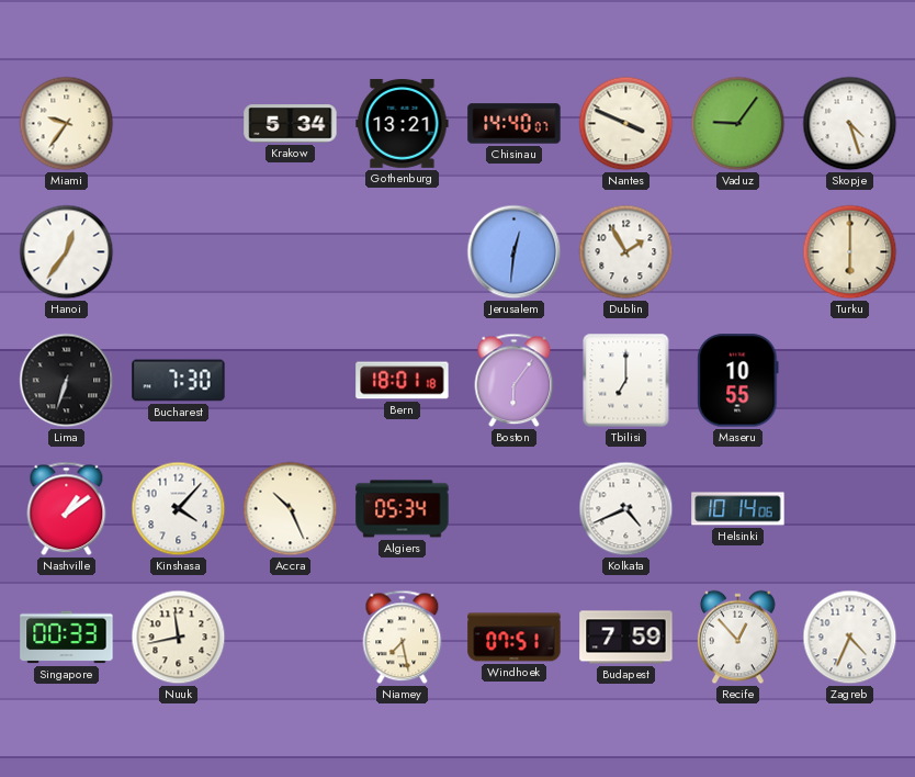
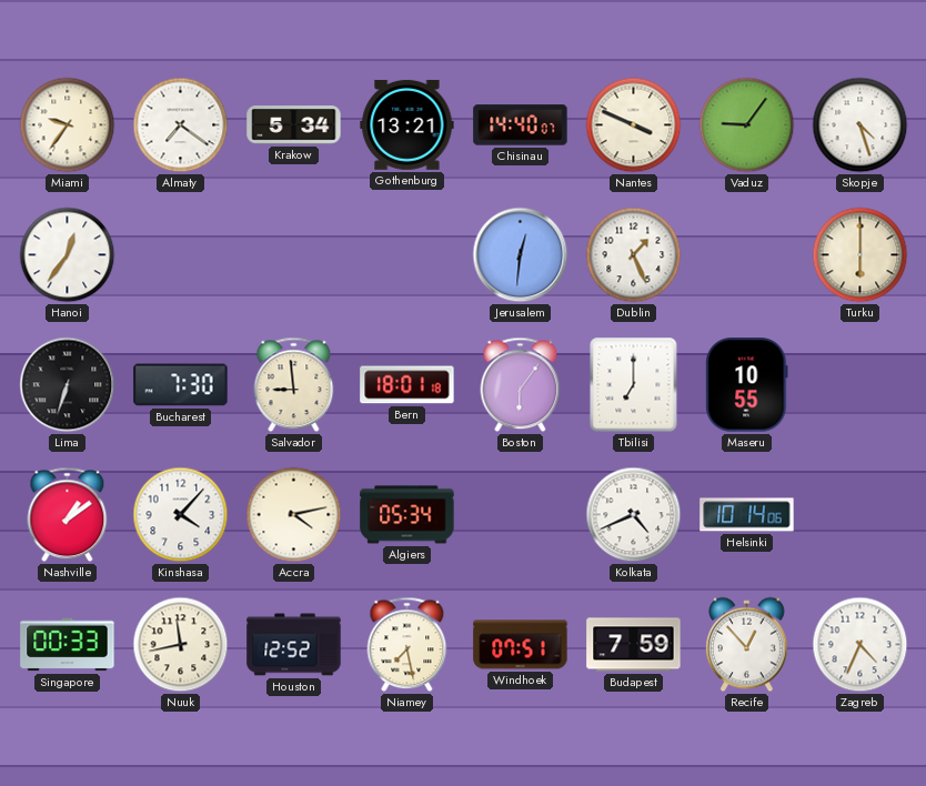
Almaty: none -> 7:21 (181, 125)
Dublin: 1:55 -> 1:26 (634, 255)
Salvador: none -> 8:59 (294, 385)
Accra: 10:26 -> 4:13 (294, 515)
Houston: none -> 12:52 (294, 645)
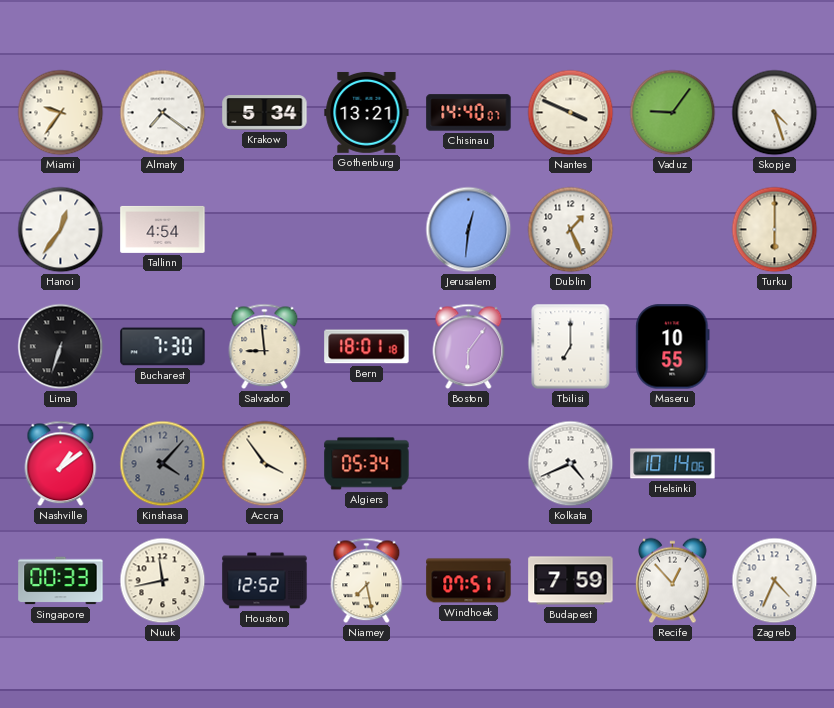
Tallinn: none -> 4:54 (163, 229)
Kinshasa dial: white -> grey (163, 464)
Accra: 4:13 -> 3:54 (265, 464)
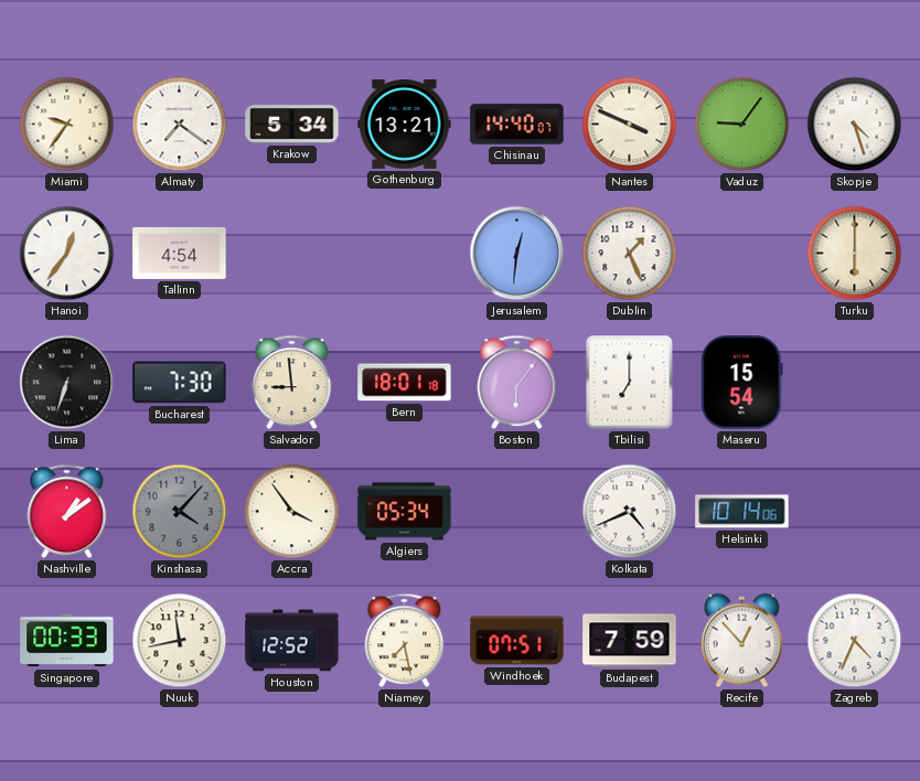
Maseru: 10:55 -> 15:54 (742, 383)
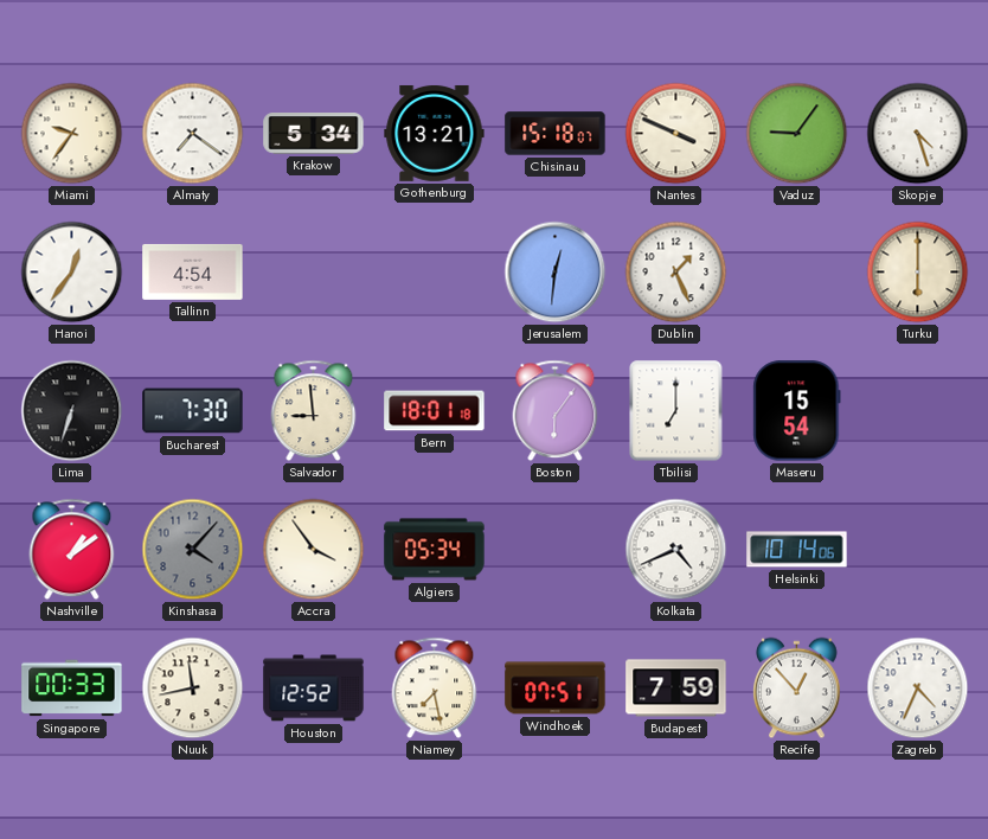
Chisinau: 14:40 -> 15:18 (556, 134)
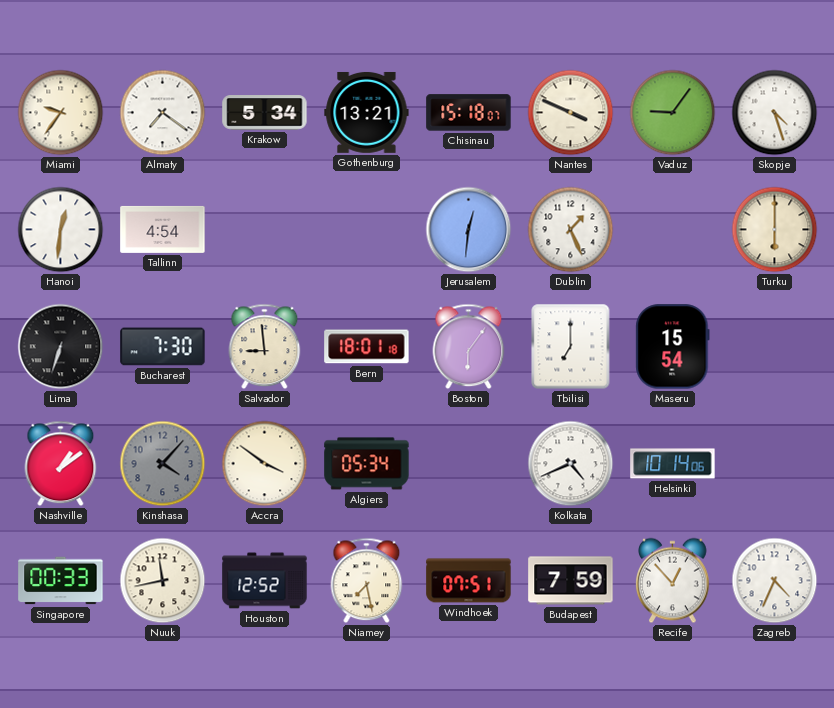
Hanoi: 12:36 -> 12:31 (61, 230)
Accra: 3:54 -> 3:51 (265, 464)
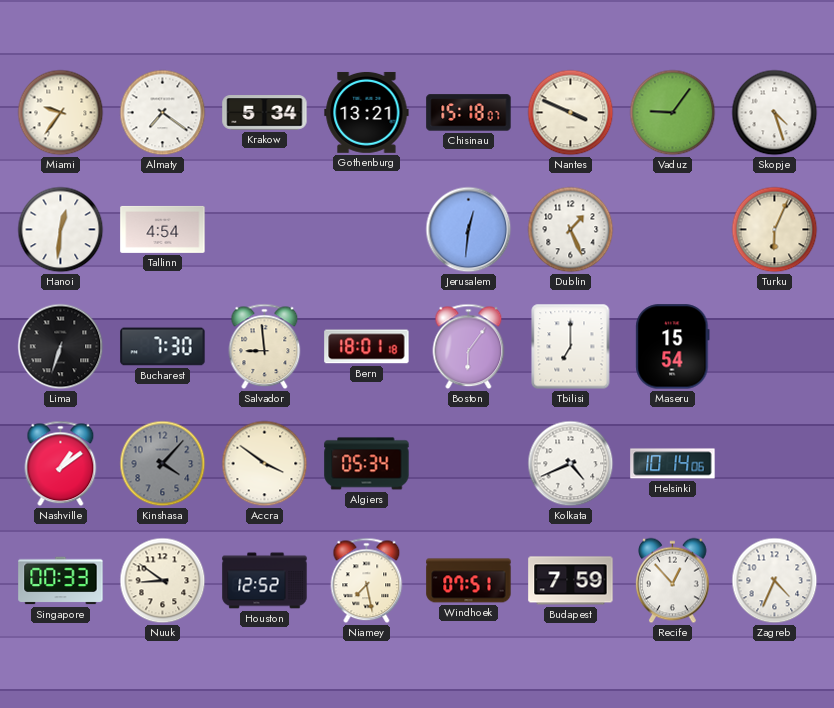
Turku: 6:00 -> 6:04 (775, 230)
Nuuk: 11:43 -> 8:51 (163, 581)
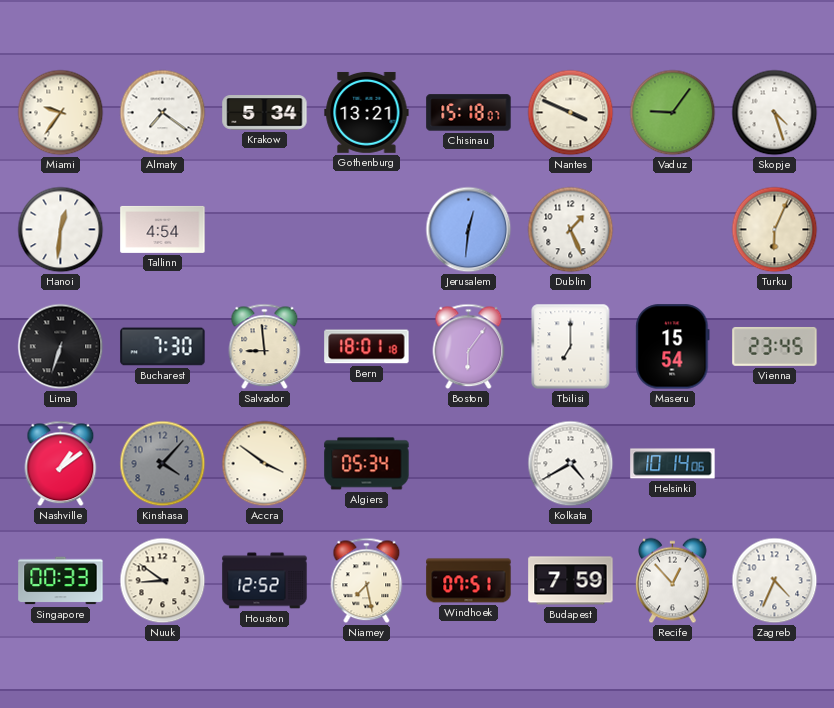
Vienna: none -> 23:45 (775, 346)
Kolkata: 4:41 -> 4:40 (571, 464)
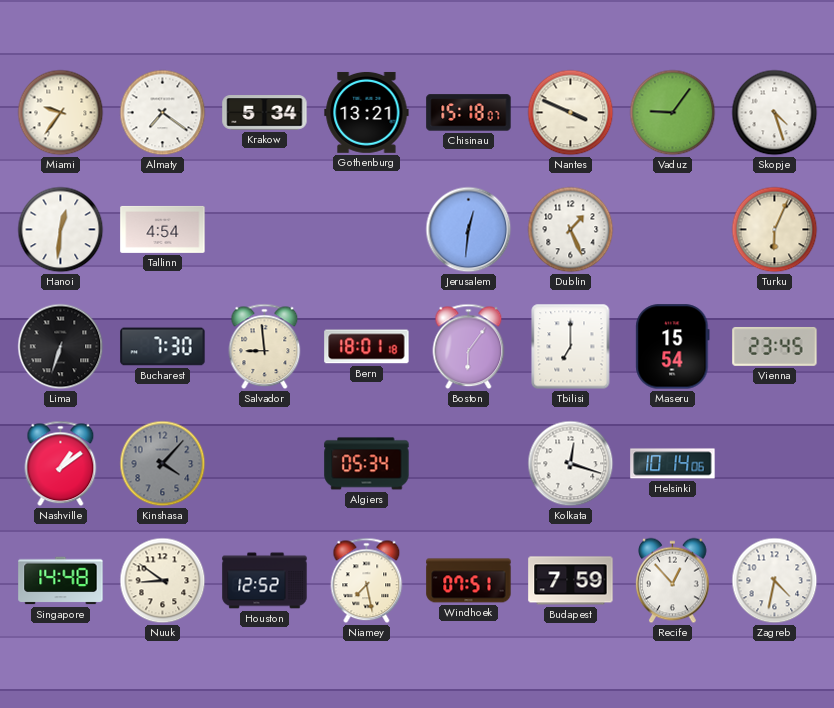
Accra: 3:51 -> none (265, 464)
Kolkata: 4:40 -> 12:18 (571, 464)
Singapore: 00:33 -> 14:48 (61, 581)
Zagreb: 4:34 -> 4:32 (775, 581)
